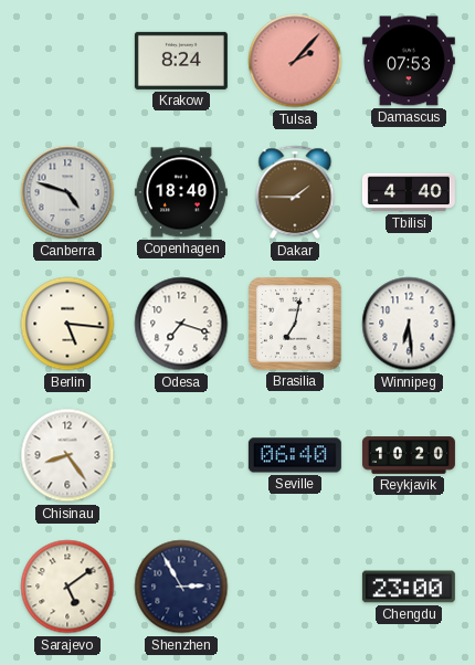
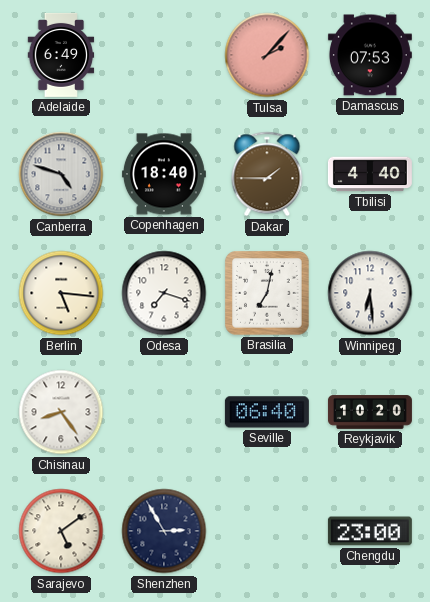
Adelaide: none -> 6:49 (61, 55)
Krakow: 8:24 -> none (181, 61)
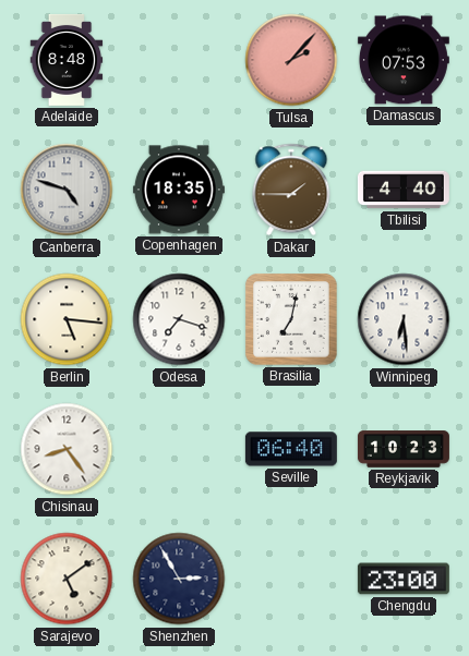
Adelaide: 6:49 -> 8:48 (67, 60)
Copenhagen: 18:40 -> 18:35 (179, 190)
Reykjavik: 10:20 -> 10:23 (404, 449)
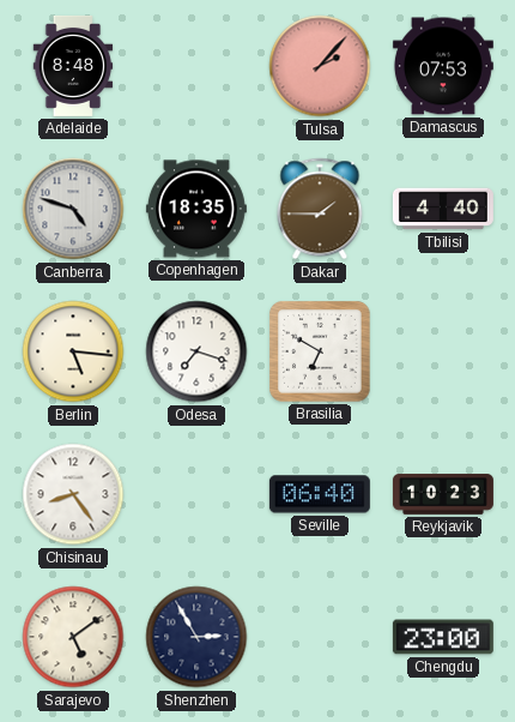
Brasilia: 7:02 -> 6:50 (320, 351)
Winnipeg: 6:29 -> none (404, 319)
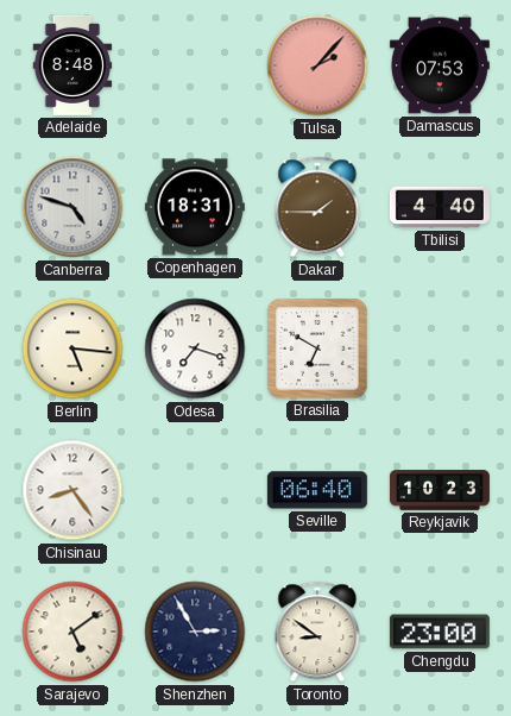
Copenhagen: 18:35 -> 18:31 (195, 207)
Toronto: none -> 8:51 (317, 632)
